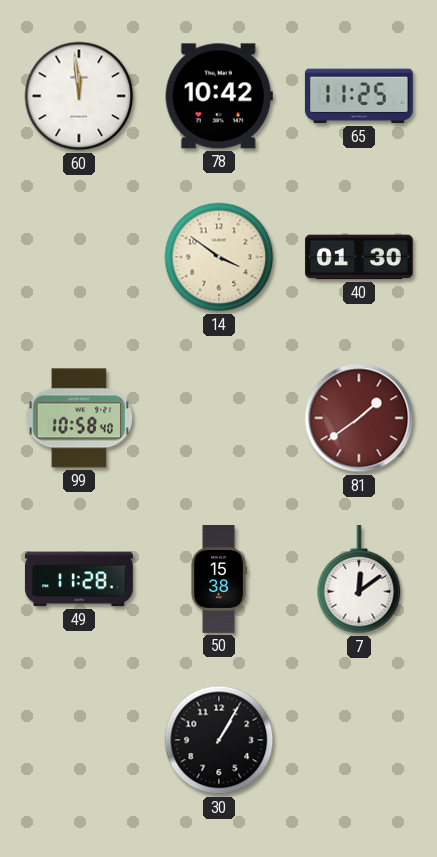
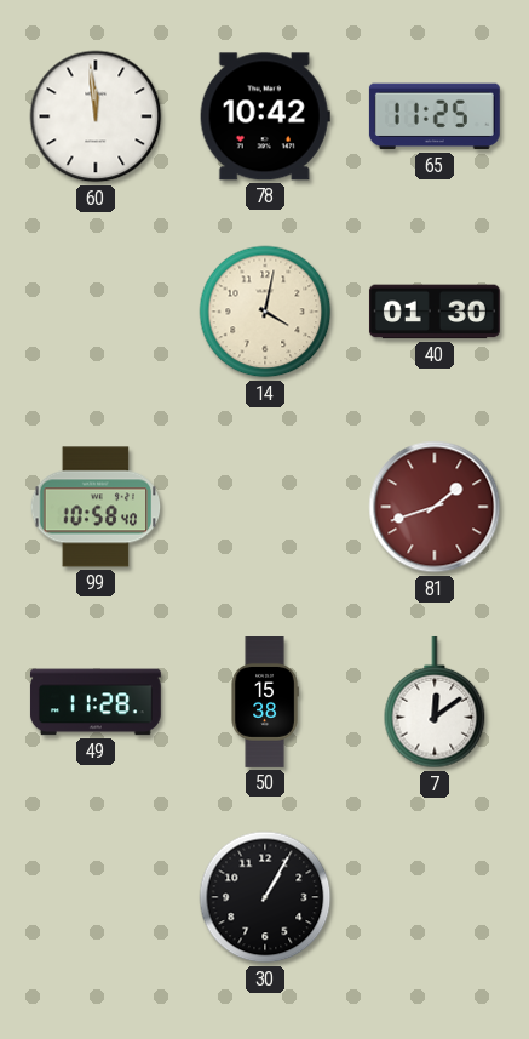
14: 3:51 -> 4:02 (265, 312)
81: 1:39 -> 1:42 (435, 507)
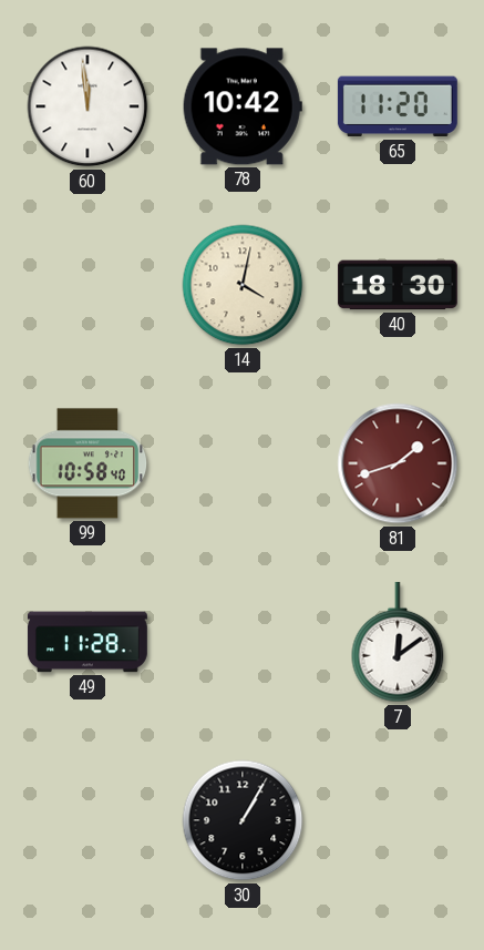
65: 11:25 -> 11:20 (398, 106)
40: 01:30 -> 18:30 (398, 285)
50: 15:38 -> none (265, 703)
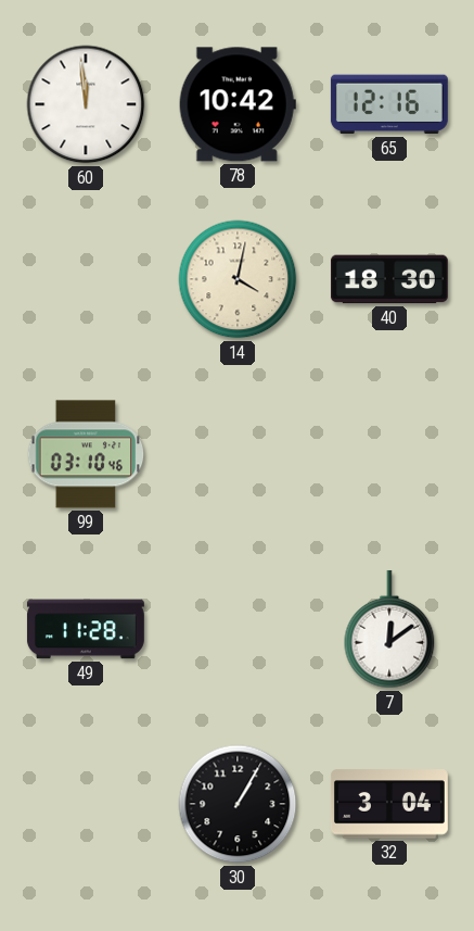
65: 11:20 -> 12:16 (389, 104)
99: 10:58 -> 03:10 (86, 454)
81: 1:42 -> none (398, 463)
32: none -> 3:04 (389, 804)
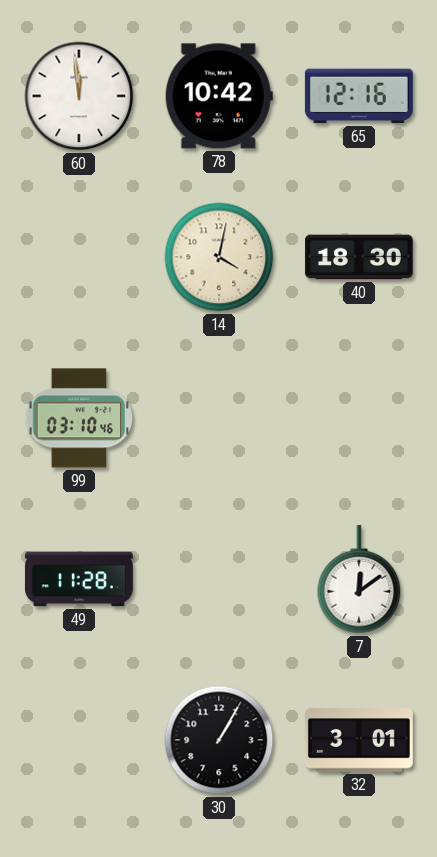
32: 3:04 -> 3:01 (359, 740)
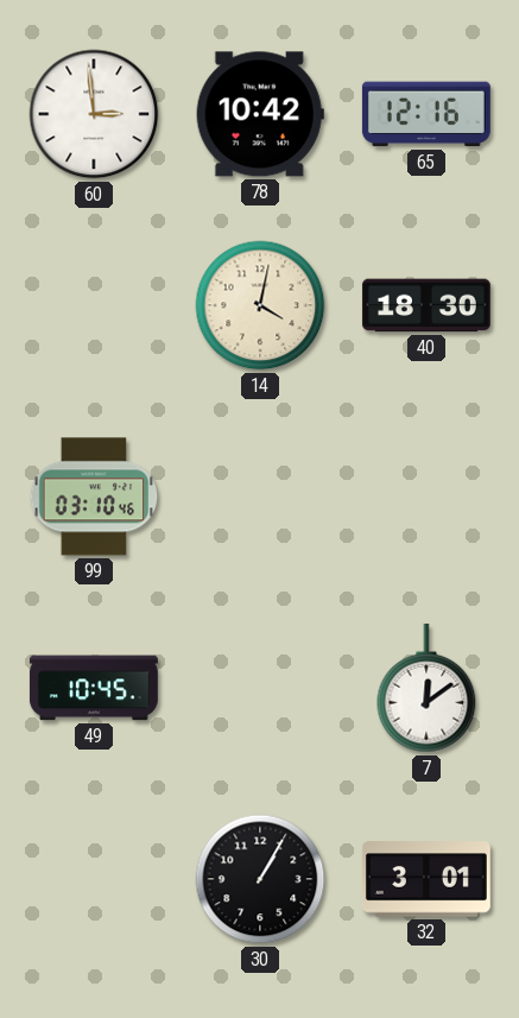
60: 11:59 -> 2:59 (94, 114)
49: 11:28 -> 10:45 (94, 688)
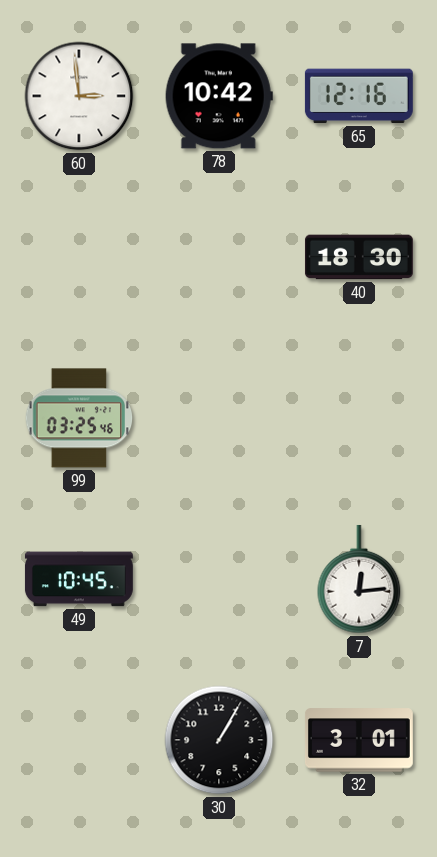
14: 4:02 -> none (260, 305)
99: 03:10 -> 03:25 (79, 418)
7: 12:09 -> 12:14 (359, 579)
